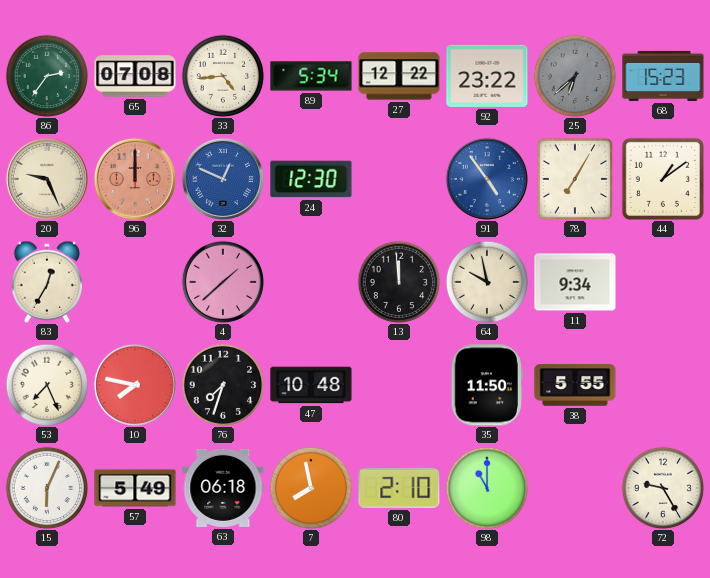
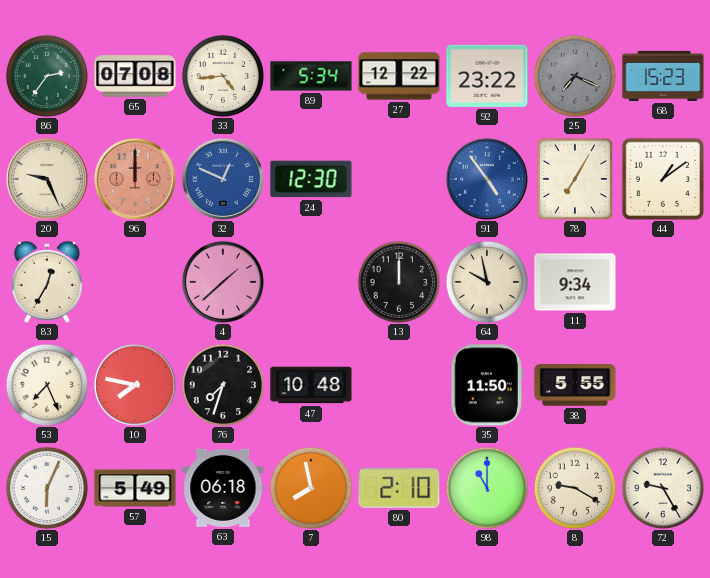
25: 6:38 -> 7:19 (575, 76)
13: 11:59 -> 12:00 (399, 282)
8: none -> 9:20 (575, 488)
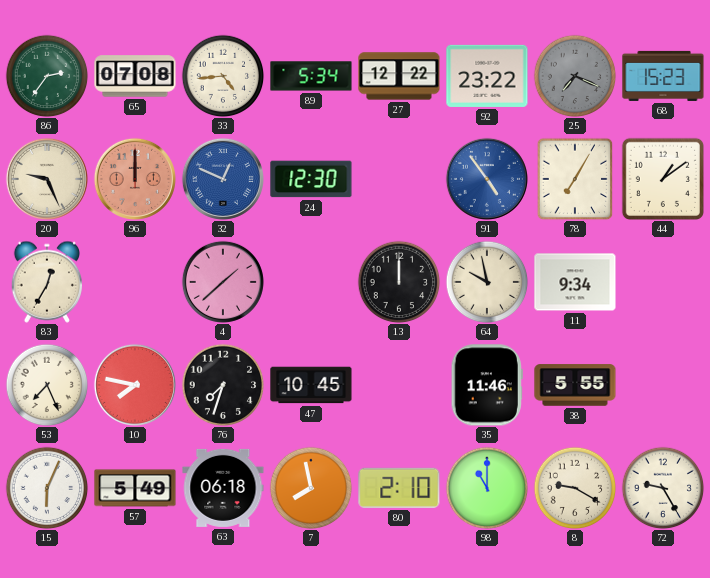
47: 10:48 -> 10:45 (311, 385)
35: 11:50 -> 11:46 (487, 385)
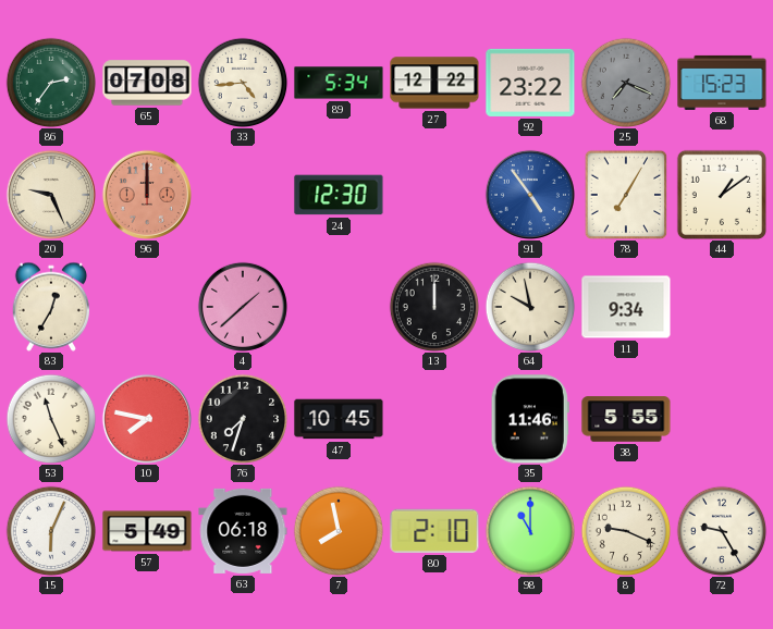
32: 12:49 -> none (223, 179)
53: 7:26 -> 11:26 (51, 419)
8: 9:20 -> 9:19 (626, 531)
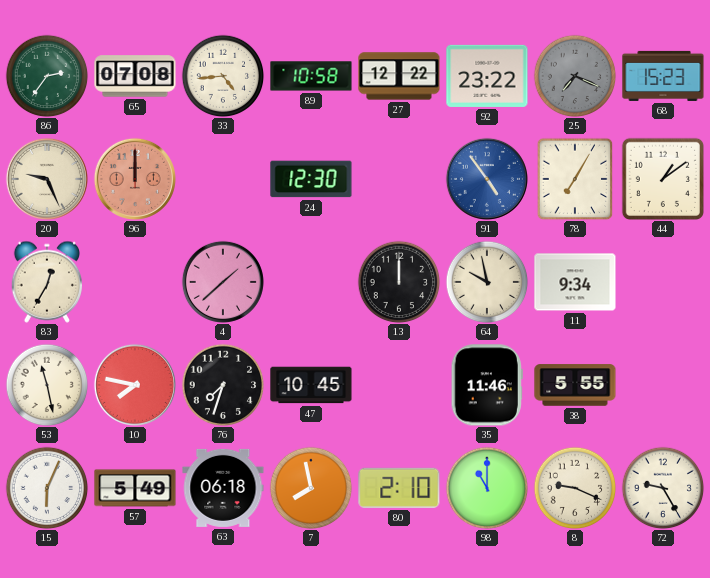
89: 5:34 -> 10:58 (311, 76)
53: 11:26 -> 11:28 (47, 385)
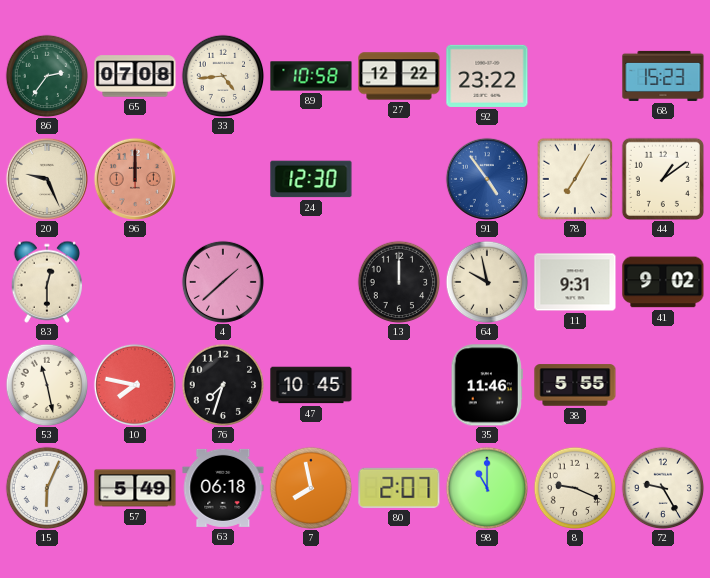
25: 7:19 -> none (575, 76)
83: 12:35 -> 12:30 (46, 282)
11: 9:34 -> 9:31 (575, 282)
41: none -> 9:02 (663, 282)
80: 2:10 -> 2:07 (399, 488)
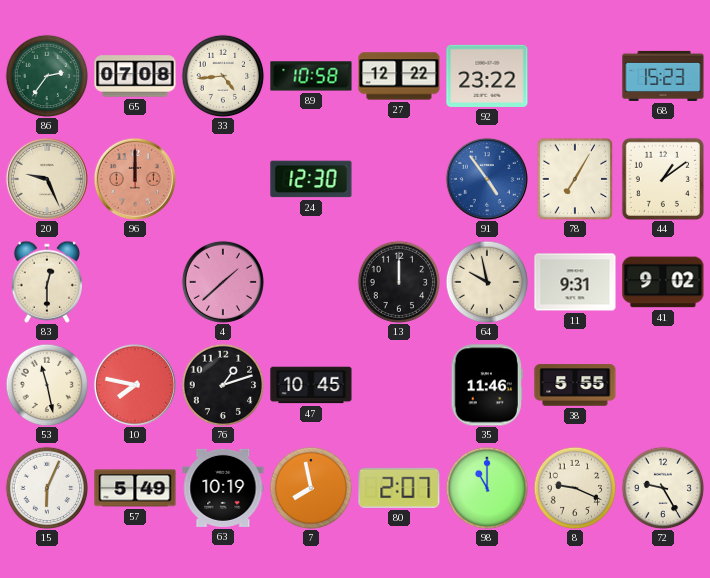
76: 7:33 -> 1:12 (223, 385)
63: 06:18 -> 10:19 (223, 488)
